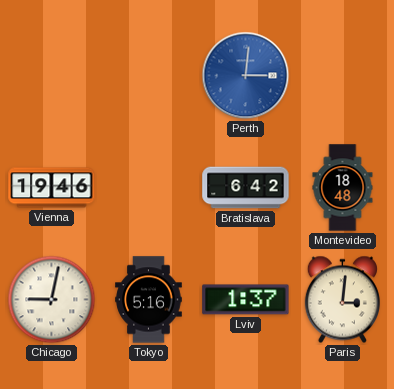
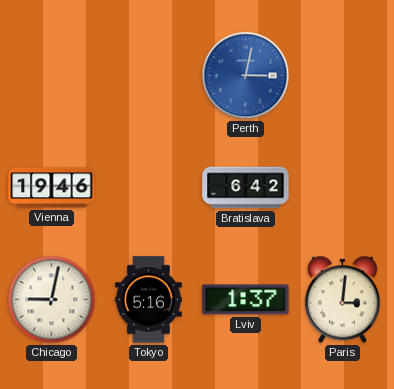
Perth: 3:01 -> 3:02 (246, 76)
Montevideo: 18:48 -> none (343, 188)
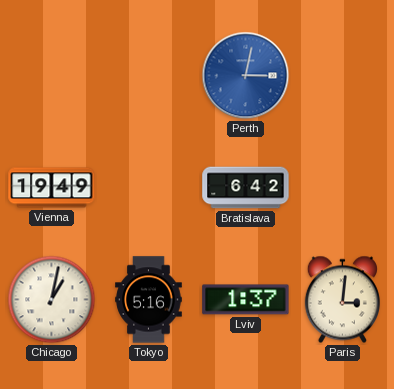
Vienna: 19:46 -> 19:49 (52, 188)
Chicago: 9:02 -> 1:02 (52, 300)
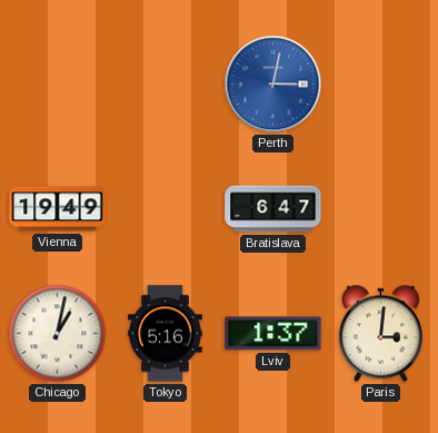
Bratislava: 6:42 -> 6:47 (273, 209)
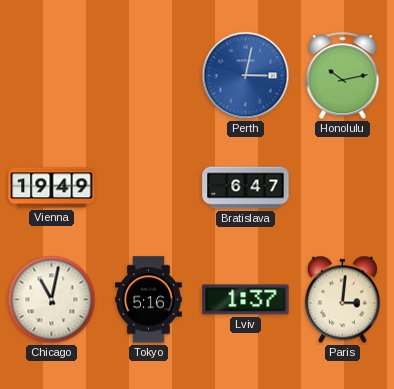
Honolulu: none -> 10:13 (343, 76)
Chicago: 1:02 -> 11:02 (52, 300)
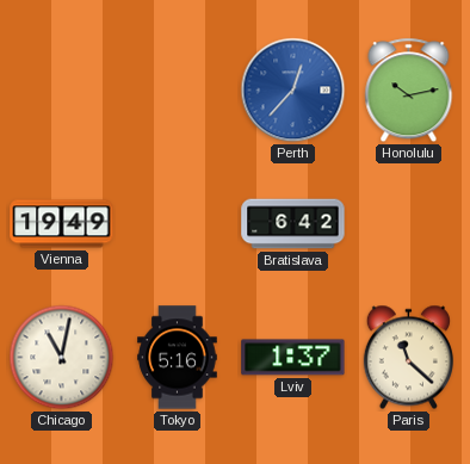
Perth: 3:02 -> 12:37 (293, 91)
Bratislava: 6:47 -> 6:42 (293, 224)
Paris: 3:01 -> 11:22 (408, 358)
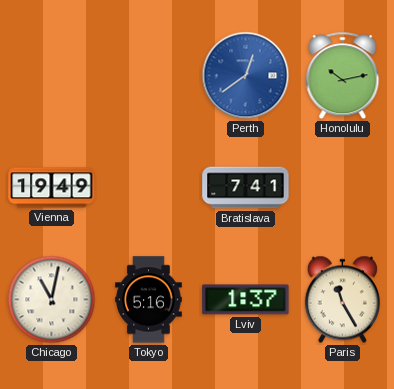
Perth: 12:37 -> 12:39 (246, 76)
Bratislava: 6:42 -> 7:41 (246, 188)
Paris: 11:22 -> 11:25 (342, 300)
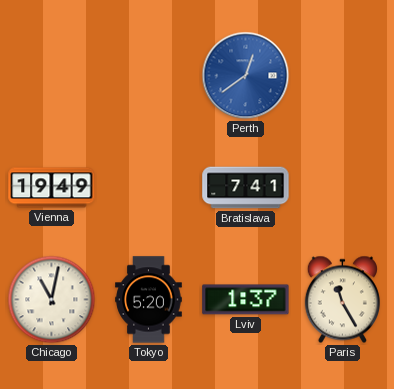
Honolulu: 10:13 -> none (343, 76)
Tokyo: 5:16 -> 5:20 (149, 300)
